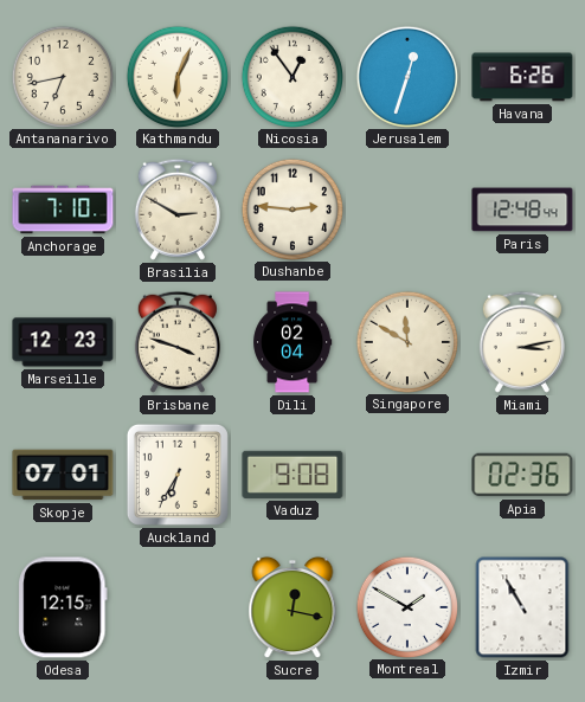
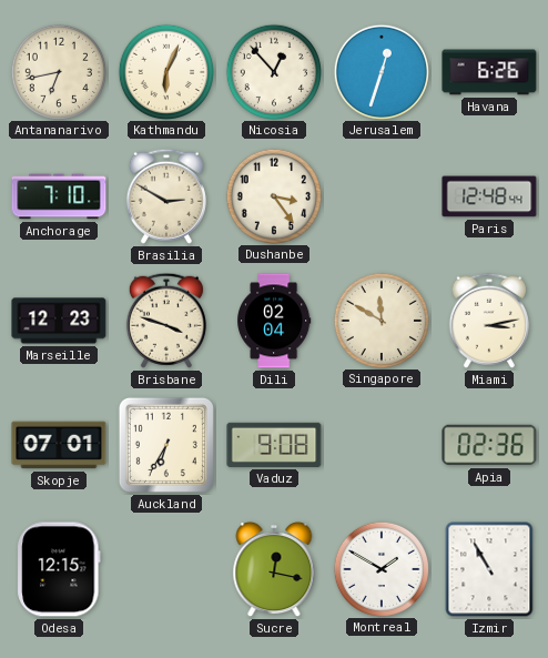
Nicosia: 12:54 -> 12:53 (273, 71)
Dushanbe: 2:46 -> 3:24 (273, 195)
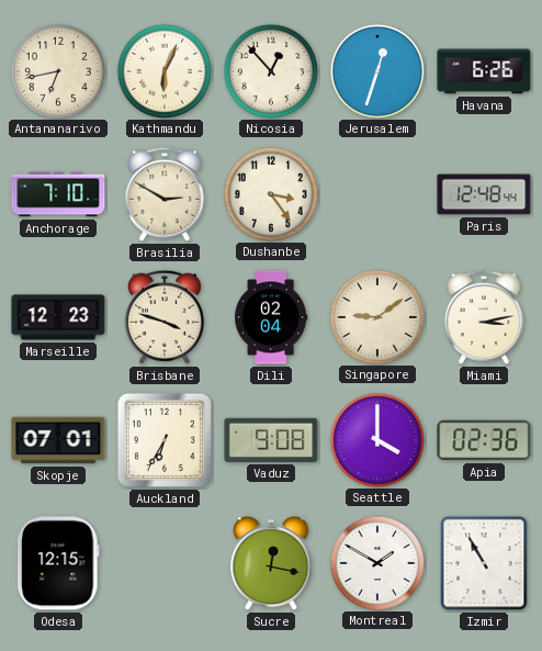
Singapore: 11:50 -> 9:09 (376, 316)
Seattle: none -> 4:00 (376, 439)
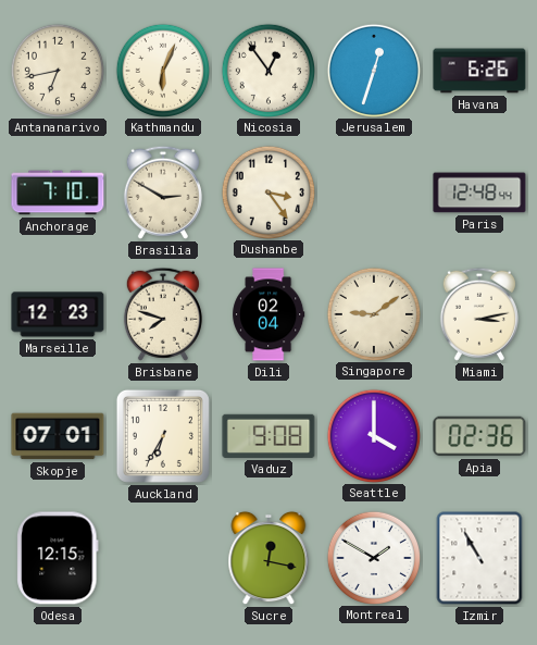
Nicosia: 12:53 -> 12:54 (267, 70)
Brisbane: 3:48 -> 7:48 (163, 314)
